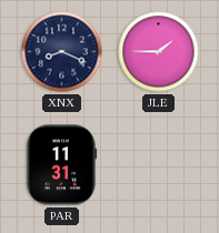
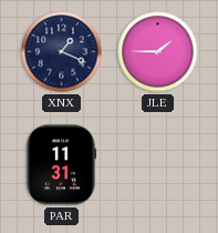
XNX: 8:19 -> 1:19 (62, 52)
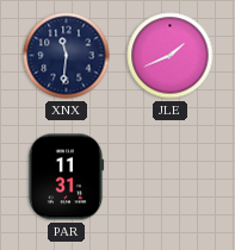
XNX: 1:19 -> 11:31 (67, 56)
JLE: 1:45 -> 1:41 (171, 56)
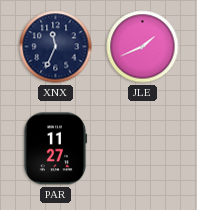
XNX: 11:31 -> 11:34 (56, 47)
PAR: 11:31 -> 11:27 (55, 149)
